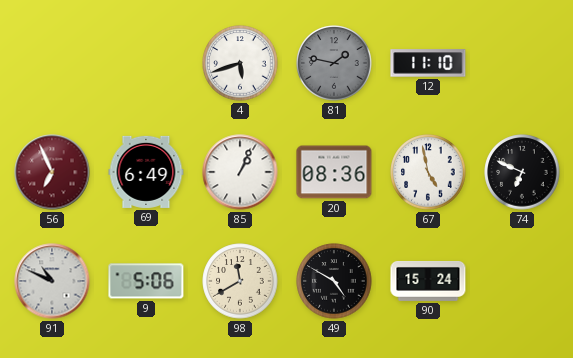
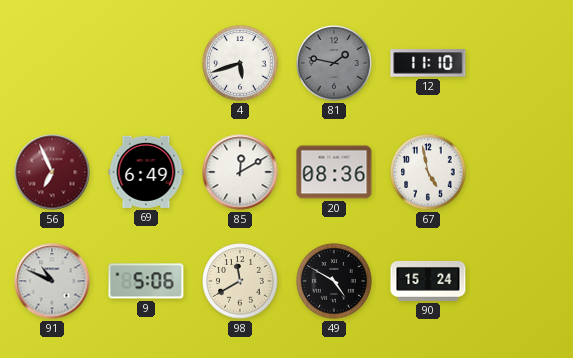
85: 1:04 -> 12:10 (240, 172)
74: 6:49 -> none (522, 172)
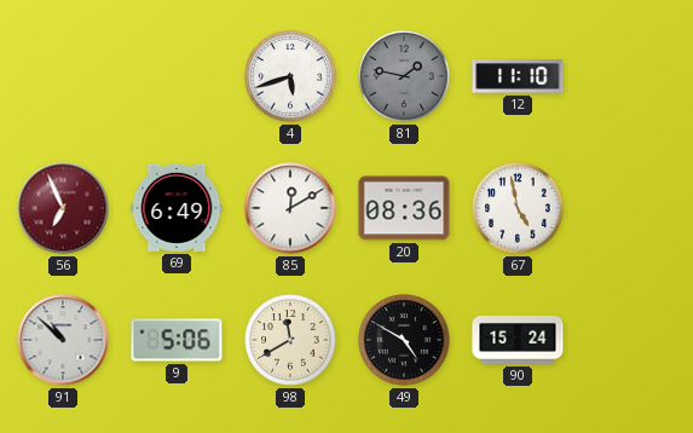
91: 10:49 -> 10:52 (63, 340)
